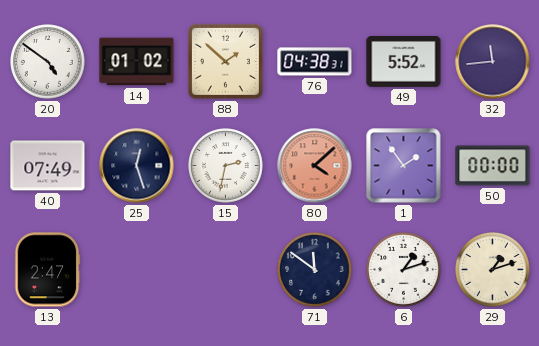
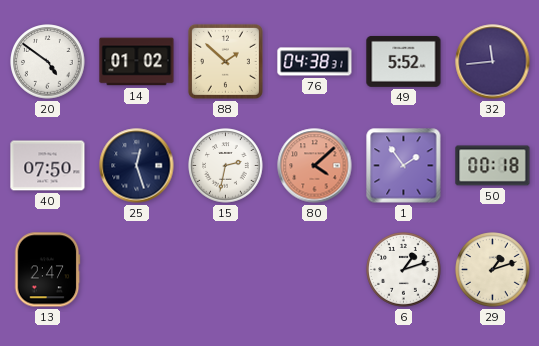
40: 07:49 -> 07:50 (48, 166)
50: 00:00 -> 00:18 (493, 166)
71: 11:51 -> none (315, 270)
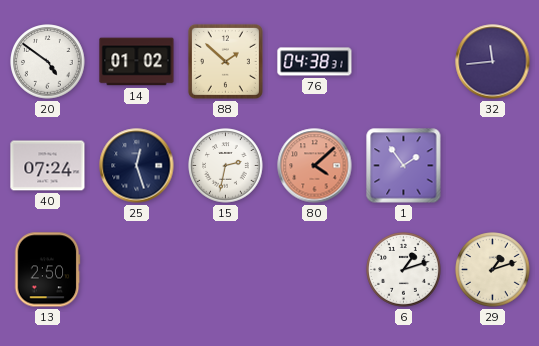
49: 5:52 -> none (404, 62)
40: 07:50 -> 07:24 (48, 166)
50: 00:18 -> none (493, 166)
13: 2:47 -> 2:50 (47, 270)
